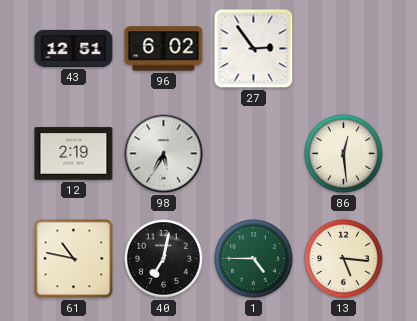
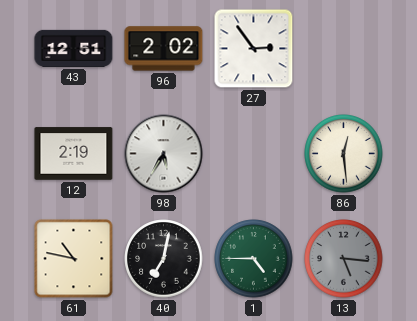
96: 6:02 -> 2:02 (164, 49)
13 dial: cream -> grey (344, 259)
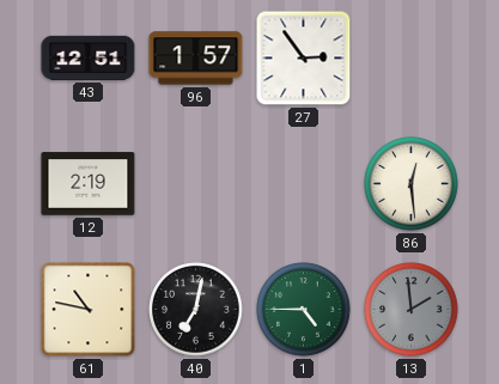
96: 2:02 -> 1:57 (196, 59)
98: 5:35 -> none (164, 154)
13: 5:16 -> 1:59 (412, 310)
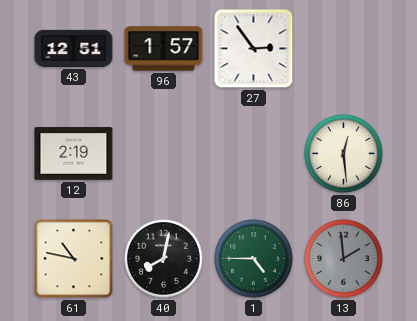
40: 7:02 -> 8:02 (164, 259)
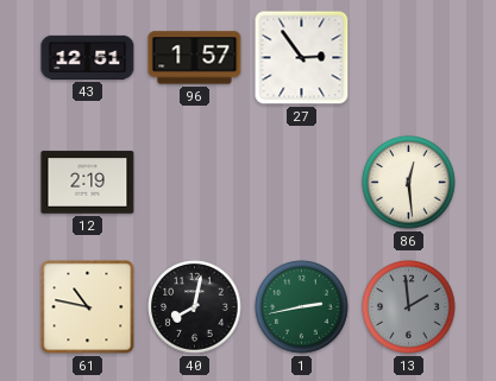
1: 4:45 -> 2:43 (302, 307)
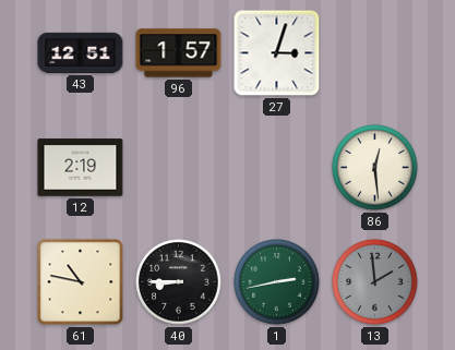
27: 2:54 -> 3:03 (277, 53)
40: 8:02 -> 8:45 (179, 282)
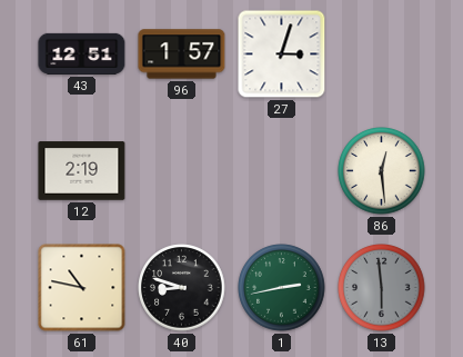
40: 8:45 -> 8:48 (182, 288)
13: 1:59 -> 5:59 (382, 288)
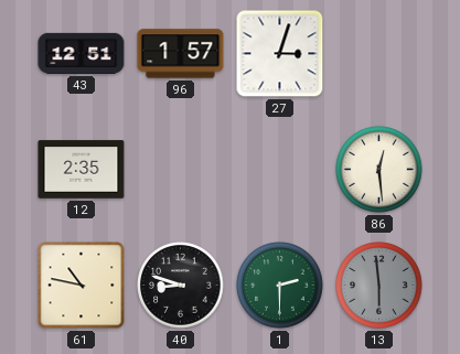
12: 2:19 -> 2:35 (82, 170)
1: 2:43 -> 2:30 (280, 286)
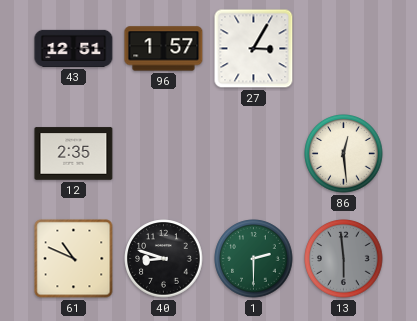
27: 3:03 -> 3:05 (254, 49)
61: 10:47 -> 10:49 (74, 259)
